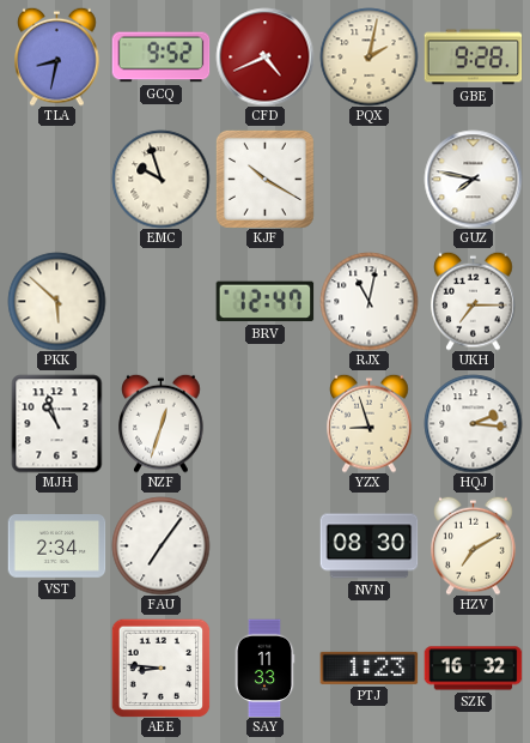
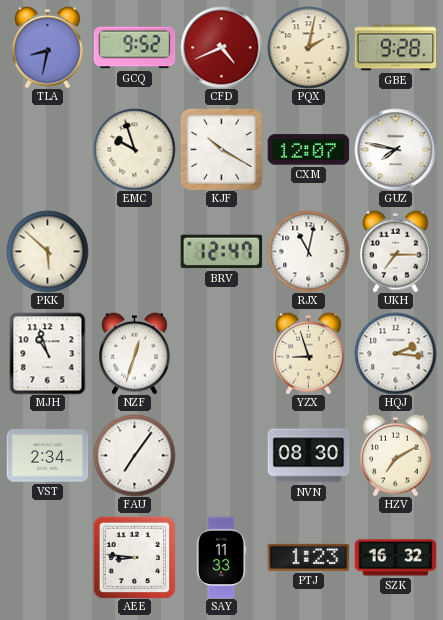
CXM: none -> 12:07 (308, 150)
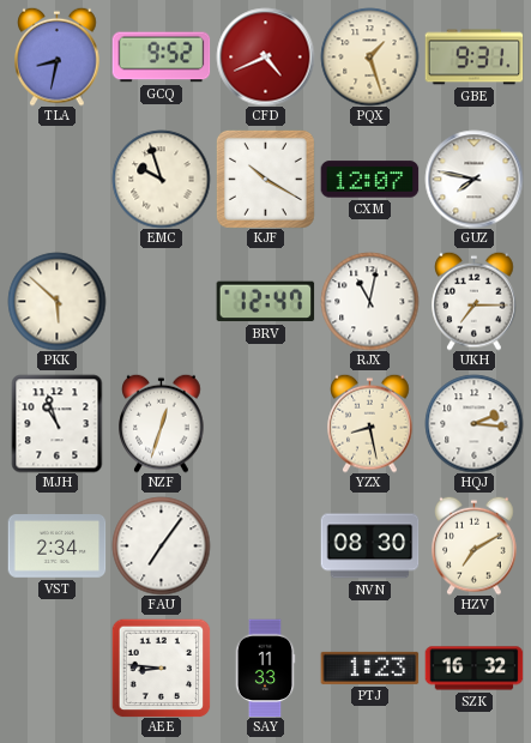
PQX: 2:02 -> 1:27 (369, 56)
GBE: 9:28 -> 9:31 (473, 58)
YZX: 8:57 -> 8:28 (370, 423)
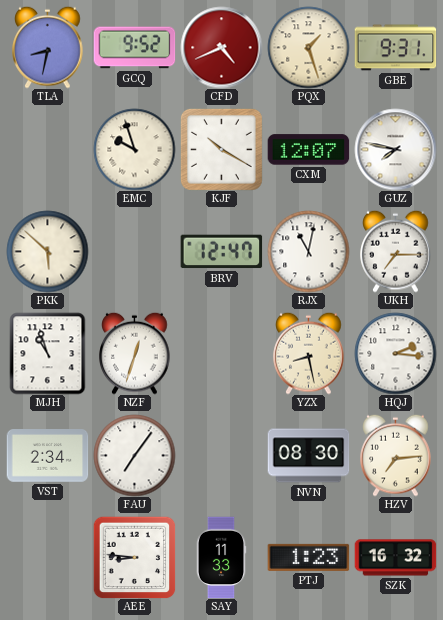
HZV: 7:10 -> 7:14 (396, 455)
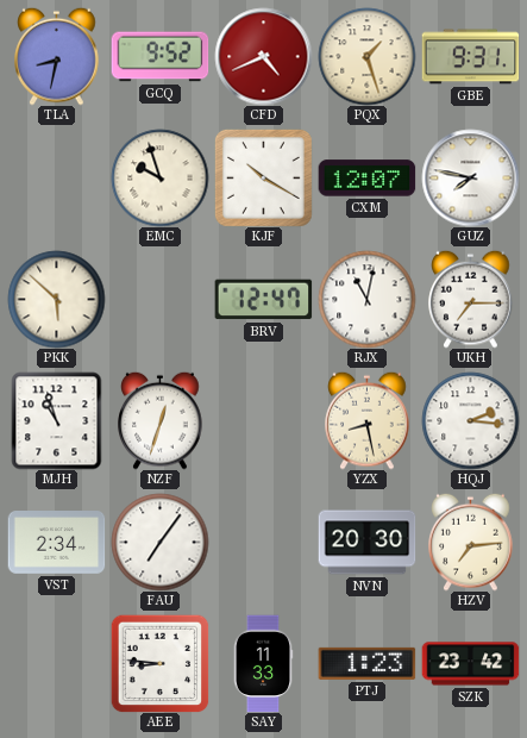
NVN: 08:30 -> 20:30 (366, 543)
SZK: 16:32 -> 23:42 (470, 664)
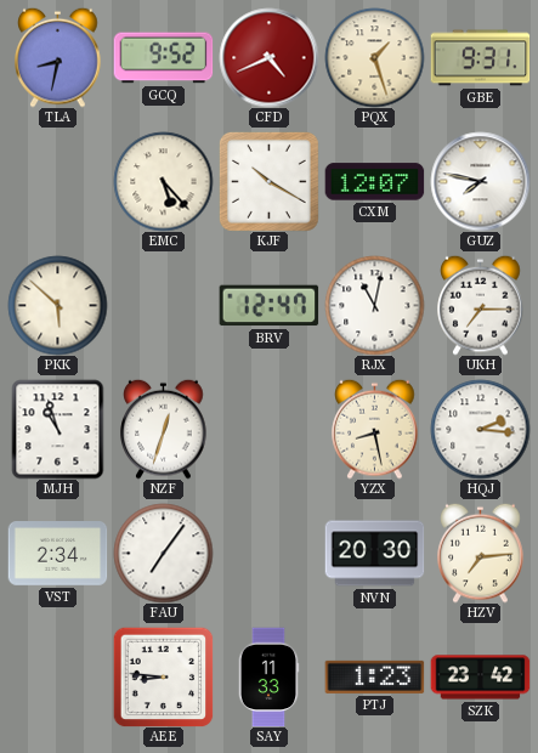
EMC: 9:57 -> 5:23 (163, 181)
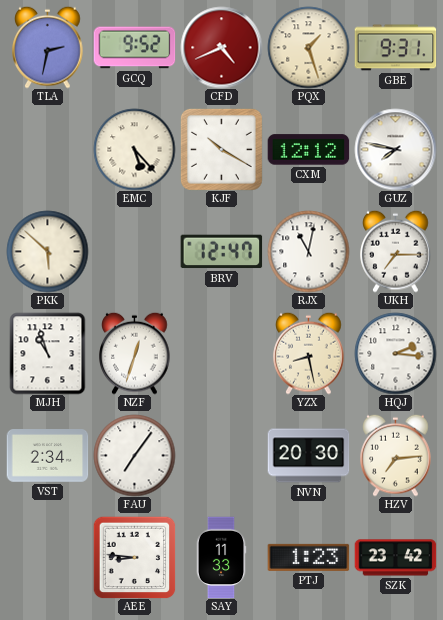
TLA: 8:32 -> 2:32 (48, 47)
CXM: 12:07 -> 12:12 (308, 150)
